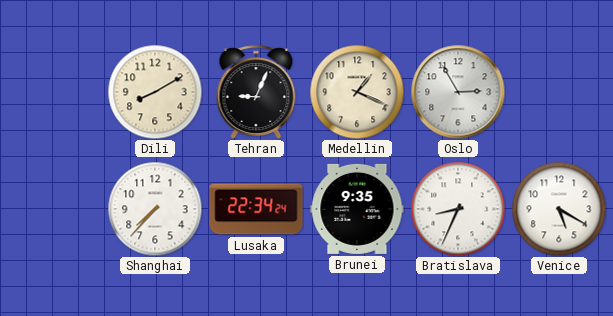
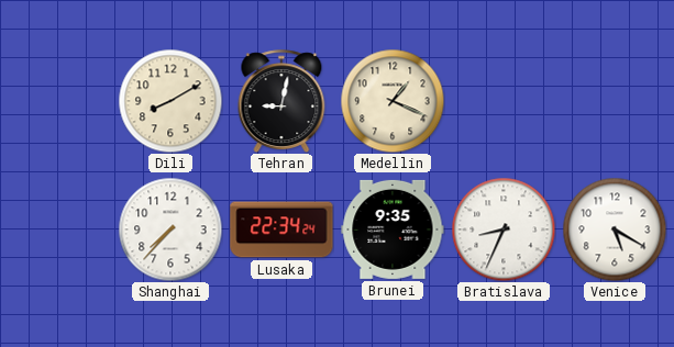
Tehran: 9:04 -> 9:02 (281, 101)
Oslo: 2:55 -> none (458, 92)
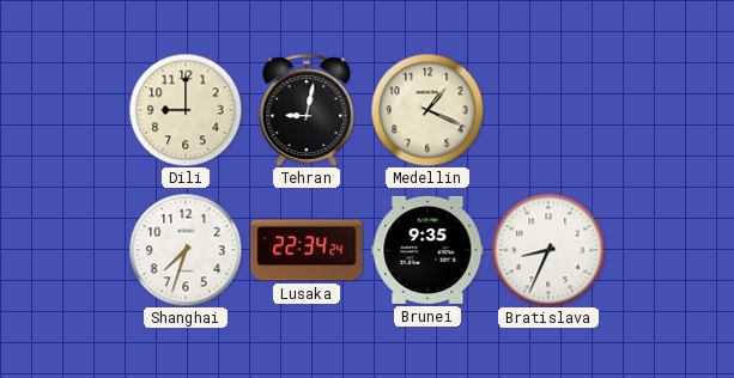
Dili: 8:10 -> 9:00 (186, 110)
Shanghai: 7:37 -> 7:33 (186, 250)
Venice: 5:20 -> none (615, 230)
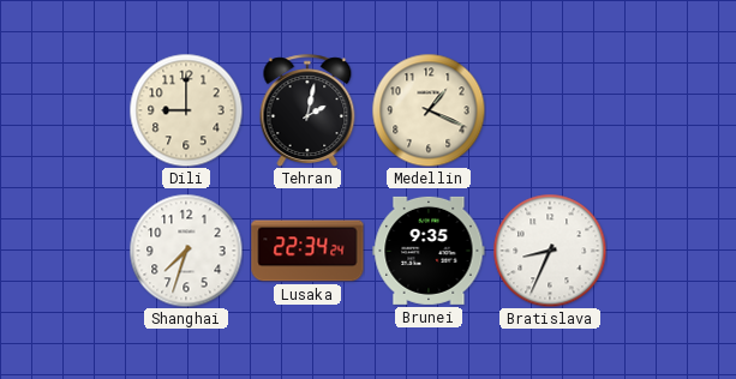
Tehran: 9:02 -> 2:02 (307, 110)
